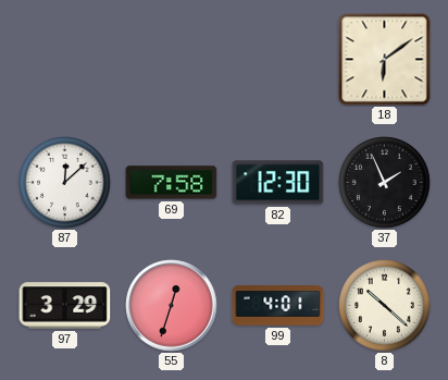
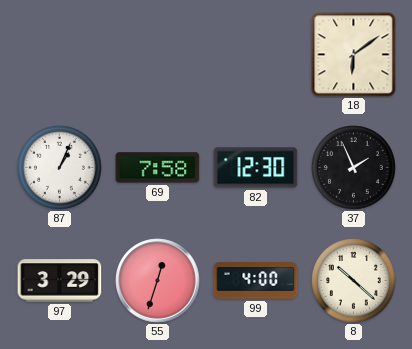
87: 12:08 -> 1:04 (60, 168)
99: 4:01 -> 4:00 (256, 281)
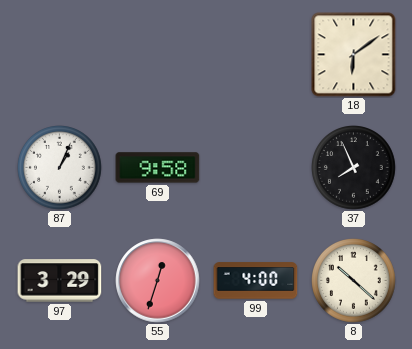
69: 7:58 -> 9:58 (158, 168)
82: 12:30 -> none (256, 168)
37: 1:56 -> 7:56 (354, 168)
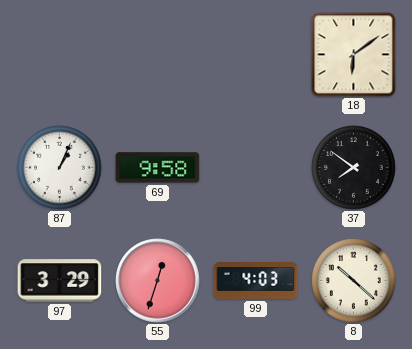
37: 7:56 -> 7:51 (354, 168)
99: 4:00 -> 4:03 (256, 281)
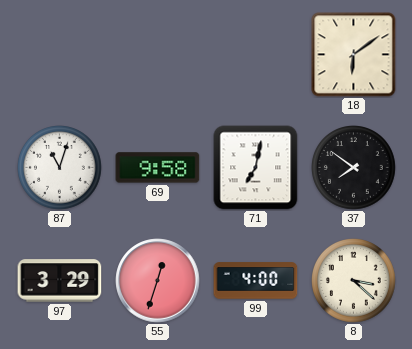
87: 1:04 -> 11:03 (60, 168)
71: none -> 7:02 (256, 168)
99: 4:03 -> 4:00 (256, 281)
8: 10:22 -> 3:22 (354, 281)
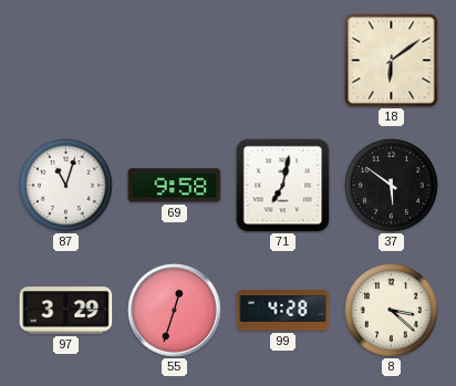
37: 7:51 -> 5:51 (392, 186)
99: 4:00 -> 4:28 (283, 311)
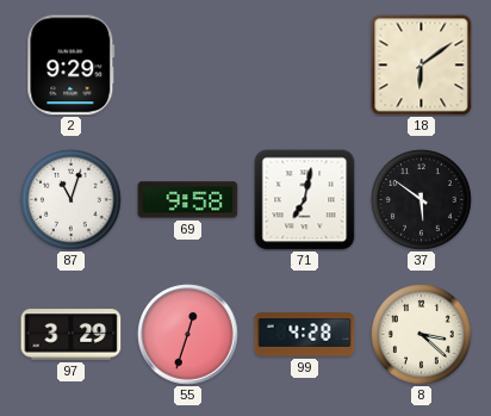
2: none -> 9:29 (72, 66)
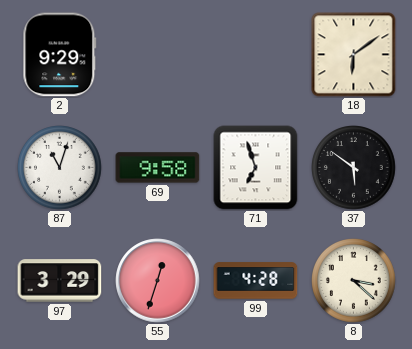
71: 7:02 -> 6:57 (256, 168)
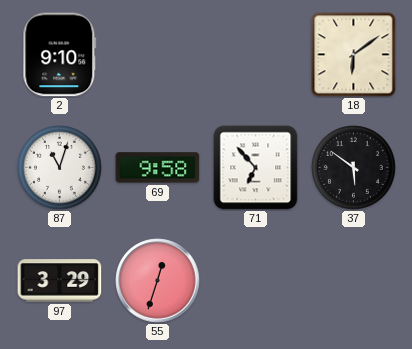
2: 9:29 -> 9:10 (60, 55)
71: 6:57 -> 6:53 (256, 168)
99: 4:28 -> none (256, 281)
8: 3:22 -> none (354, 281)
